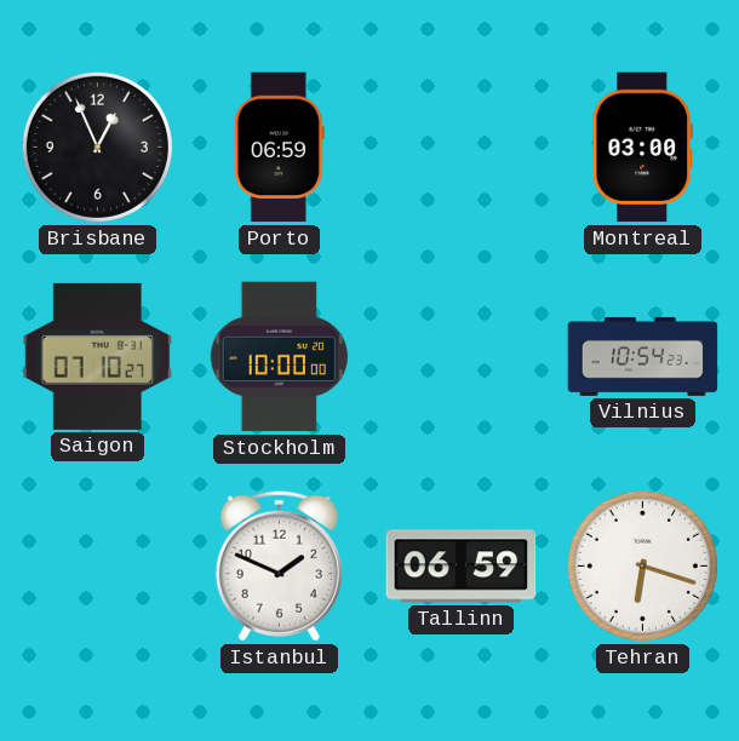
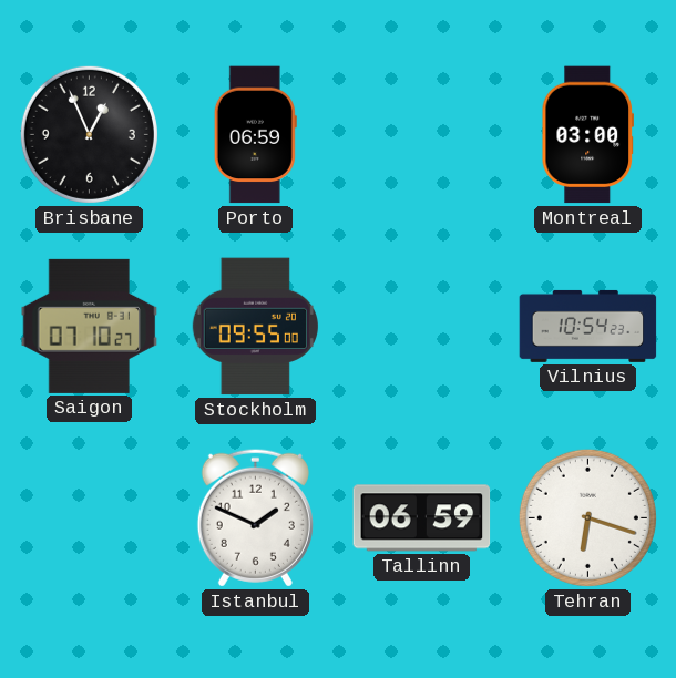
Stockholm: 10:00 -> 09:55 (255, 327)
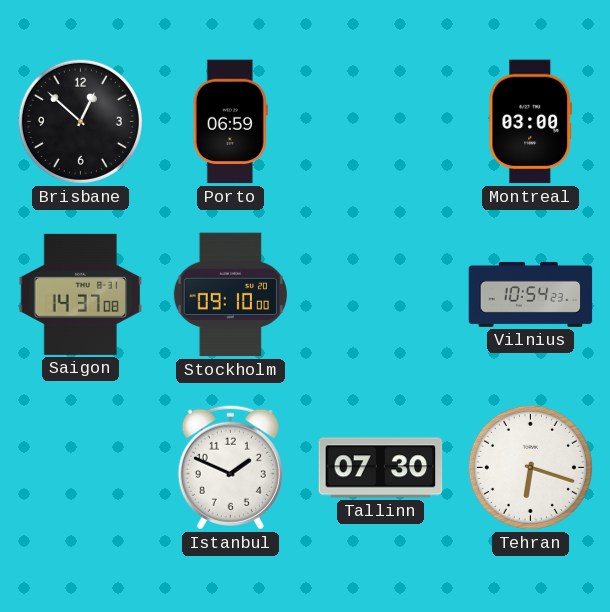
Brisbane: 12:56 -> 12:52 (80, 121)
Saigon: 07:10 -> 14:37 (81, 294)
Stockholm: 09:55 -> 09:10 (230, 295)
Tallinn: 06:59 -> 07:30 (381, 468)
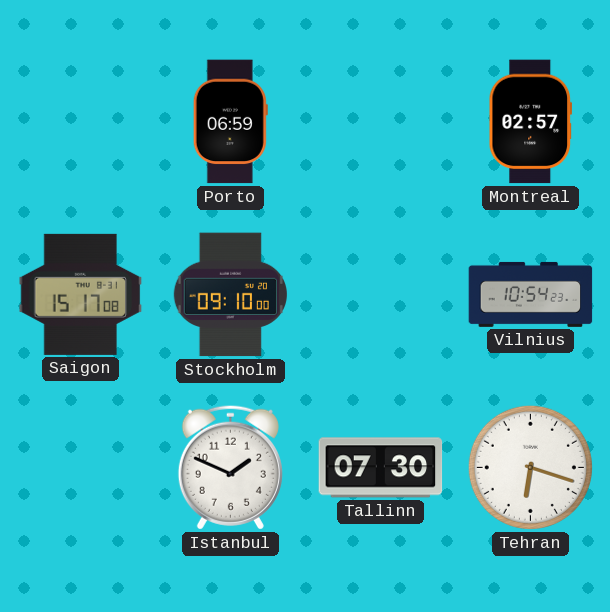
Brisbane: 12:52 -> none (80, 121)
Montreal: 03:00 -> 02:57 (530, 122)
Saigon: 14:37 -> 15:17 (81, 294)
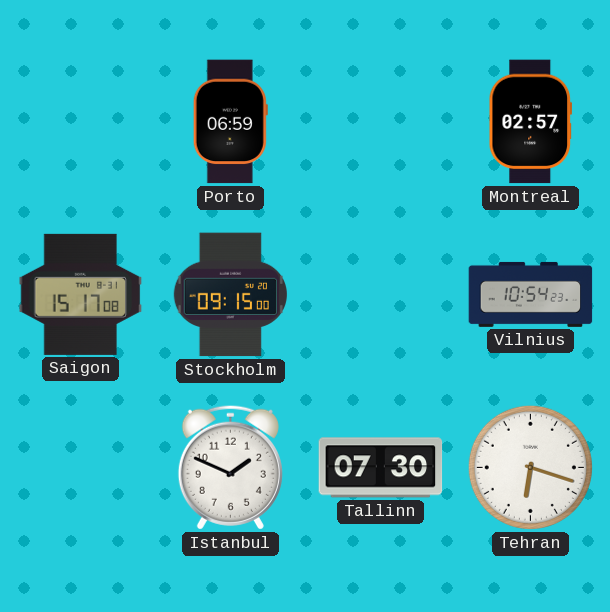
Stockholm: 09:10 -> 09:15 (230, 295)
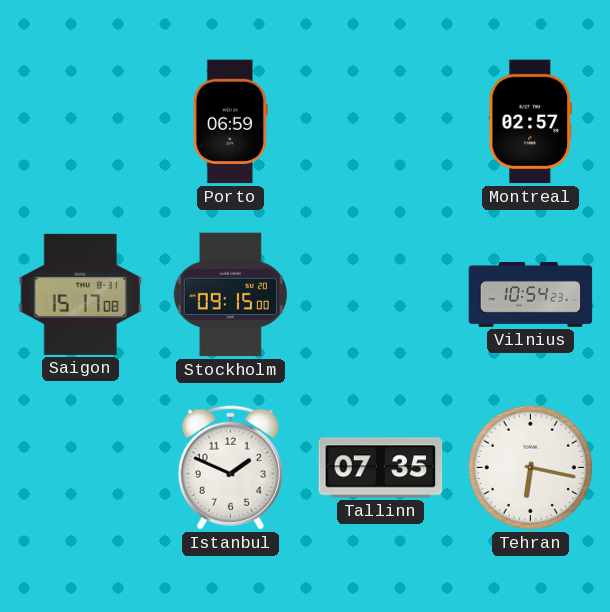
Tallinn: 07:30 -> 07:35 (381, 468)
Tehran: 6:18 -> 6:17 (530, 467)
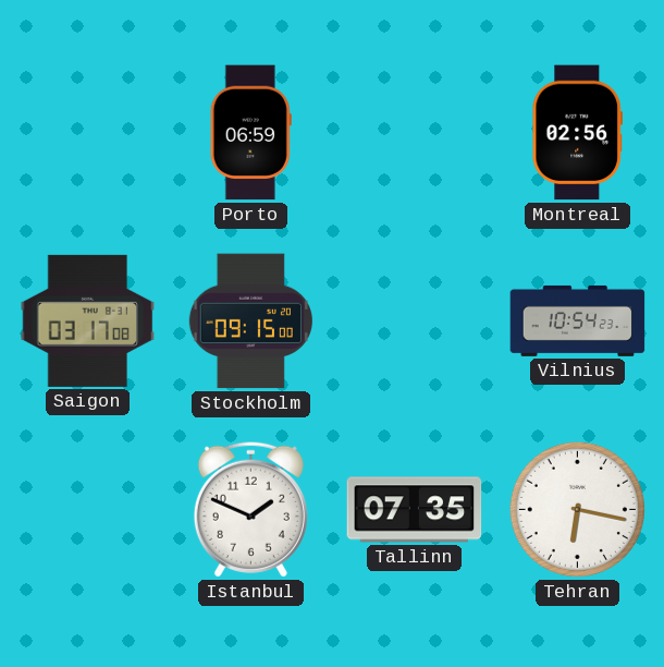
Montreal: 02:57 -> 02:56 (577, 133)
Saigon: 15:17 -> 03:17 (88, 320)
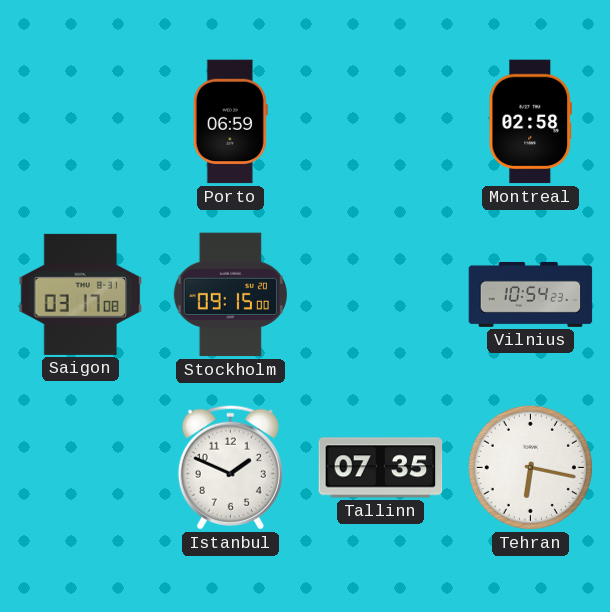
Montreal: 02:56 -> 02:58 (530, 122)
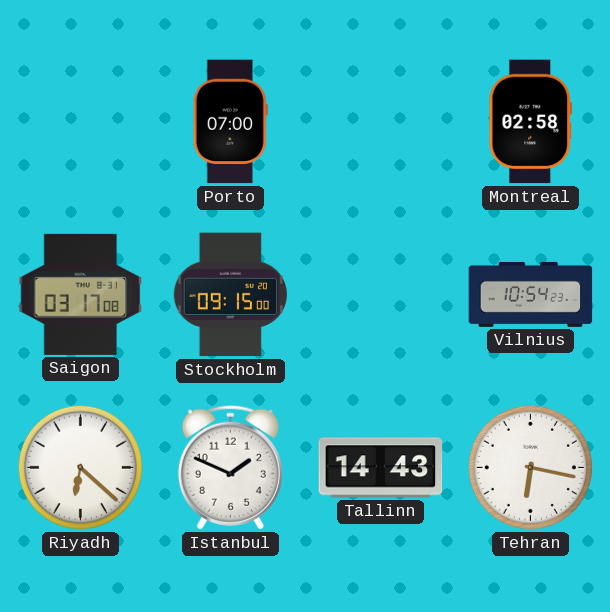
Porto: 06:59 -> 07:00 (230, 122)
Riyadh: none -> 6:22 (80, 467)
Tallinn: 07:35 -> 14:43 (381, 468)
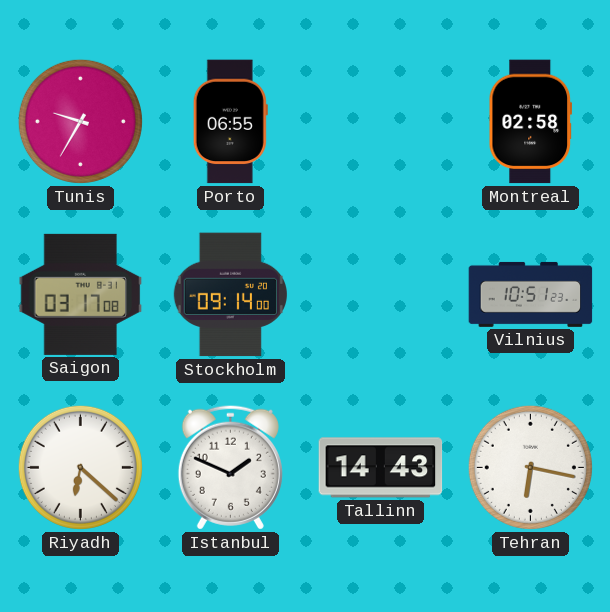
Tunis: none -> 9:35 (80, 121)
Porto: 07:00 -> 06:55 (230, 122)
Stockholm: 09:15 -> 09:14 (230, 295)
Vilnius: 10:54 -> 10:51 (531, 294)
